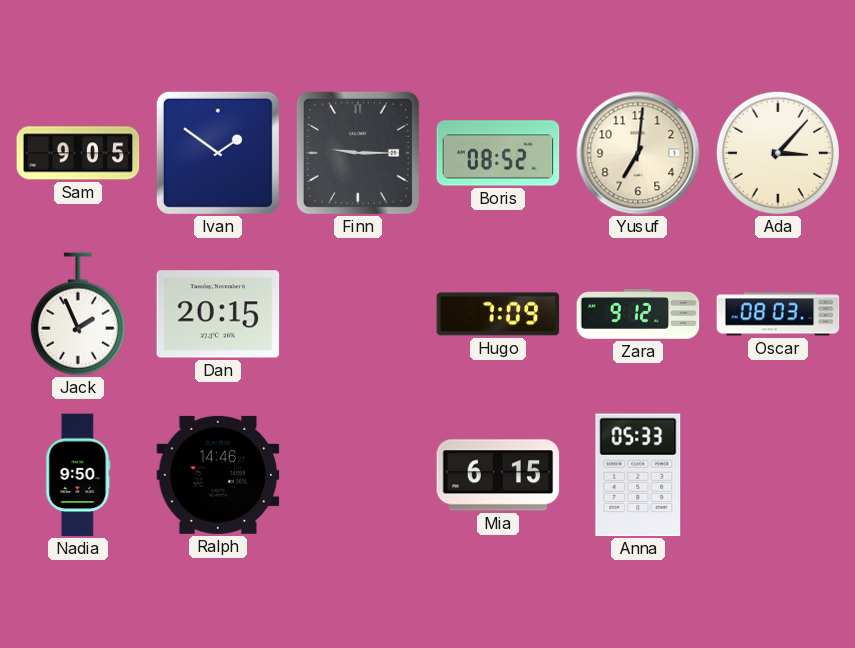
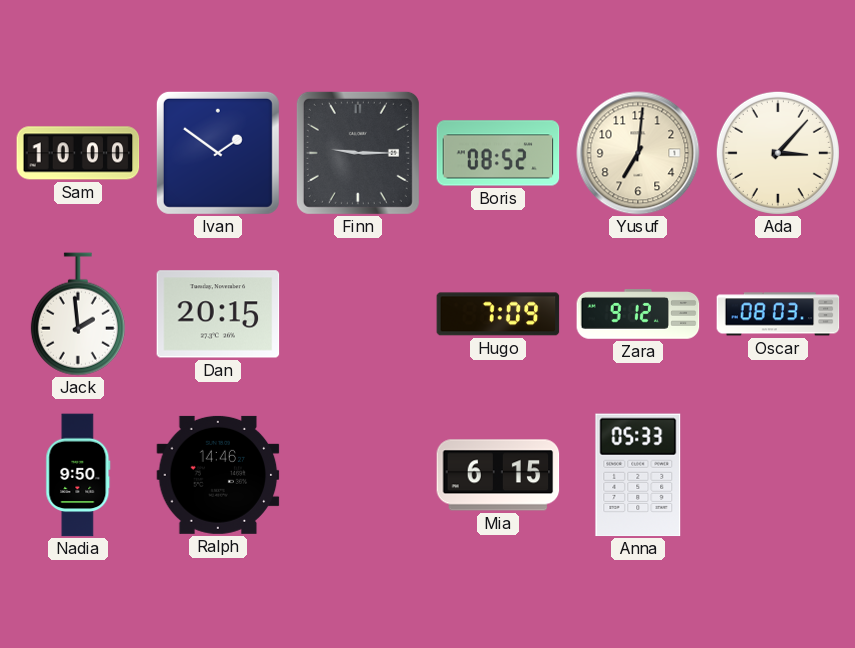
Sam: 9:05 -> 10:00 (78, 153)
Jack: 1:56 -> 1:59 (78, 314)
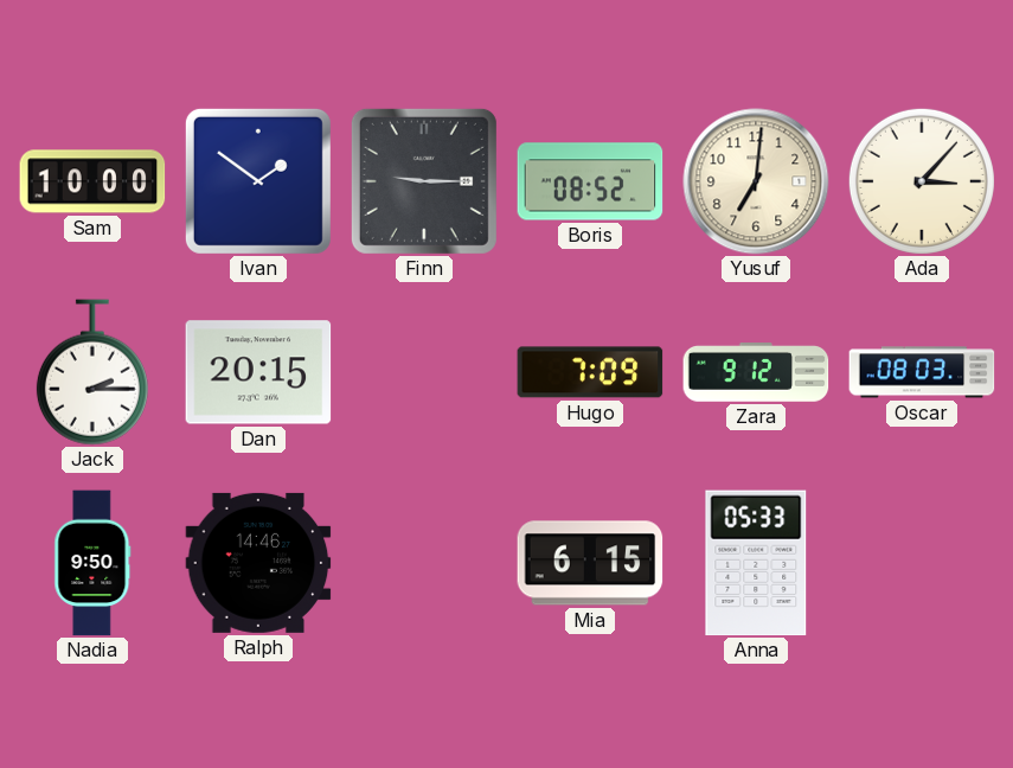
Jack: 1:59 -> 2:15 (92, 372)
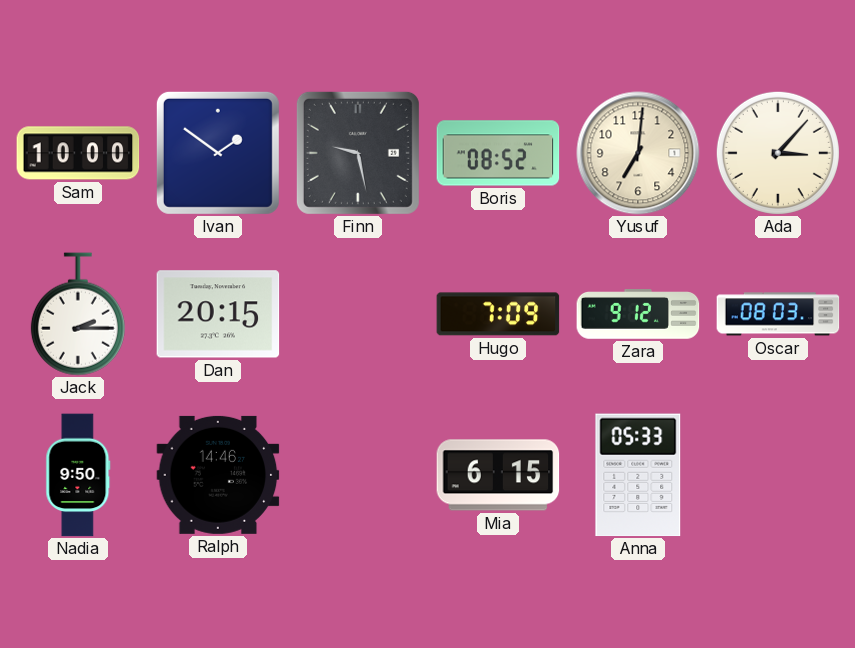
Finn: 9:15 -> 9:28 (358, 153)
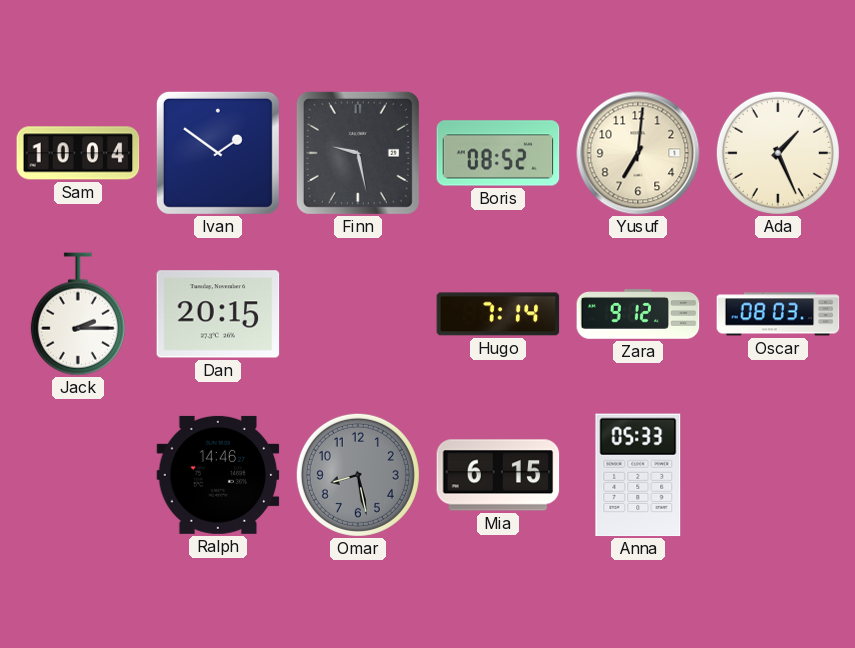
Sam: 10:00 -> 10:04 (78, 153)
Ada: 3:07 -> 1:26 (778, 153)
Hugo: 7:09 -> 7:14 (498, 314)
Nadia: 9:50 -> none (78, 475)
Omar: none -> 8:28 (358, 475)
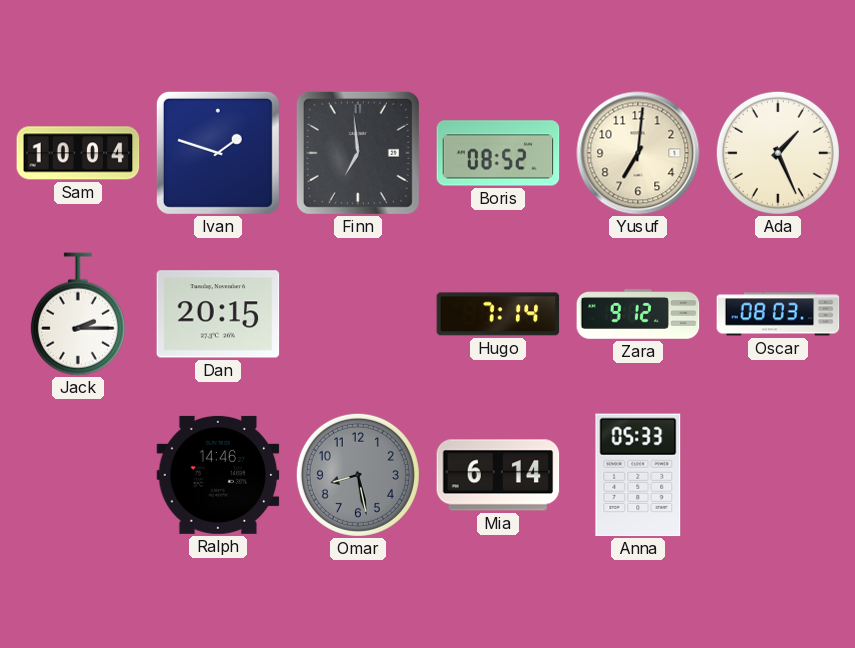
Ivan: 1:51 -> 1:48 (218, 153)
Finn: 9:28 -> 6:59 (358, 153)
Mia: 6:15 -> 6:14 (498, 475)
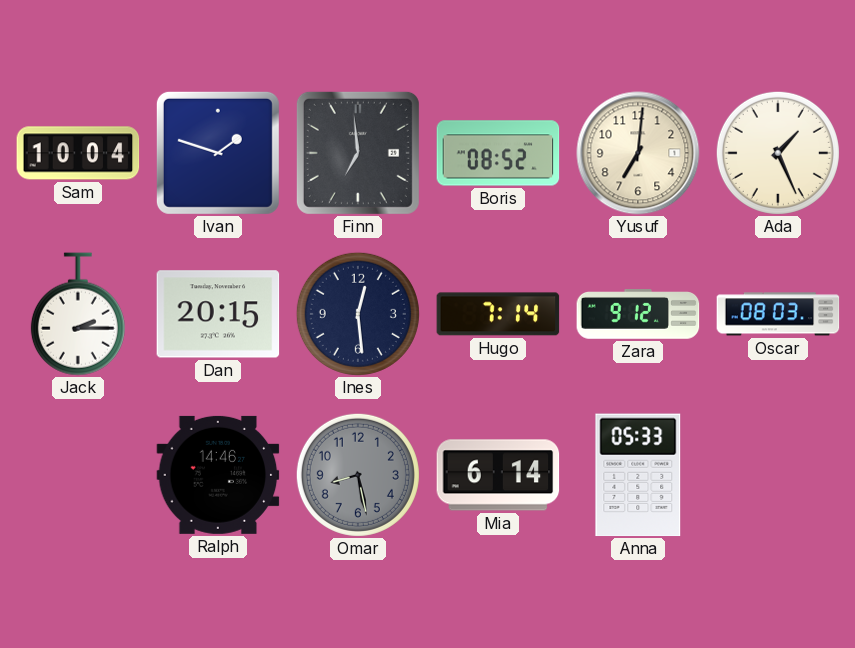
Ines: none -> 12:29 (358, 314)
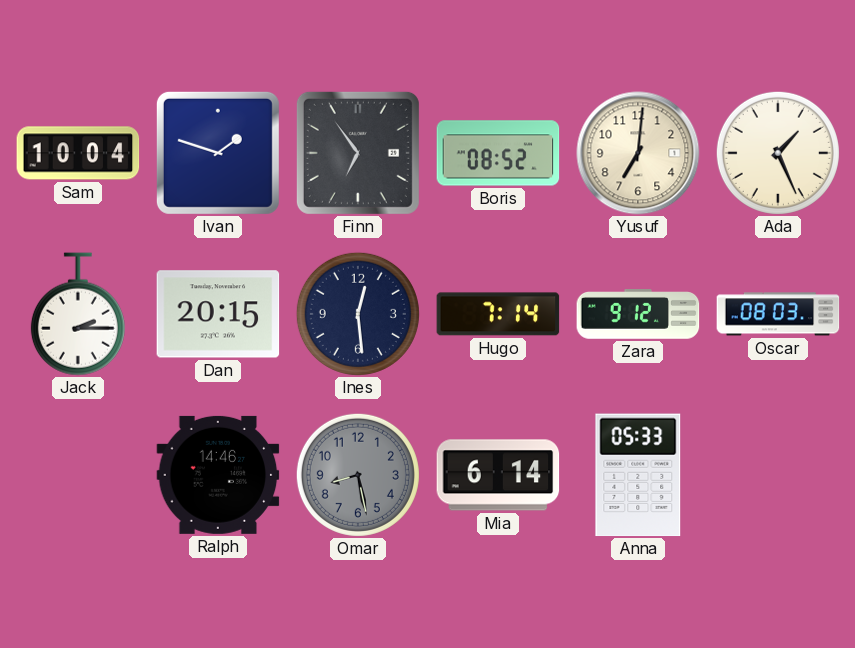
Finn: 6:59 -> 6:54 (358, 153)
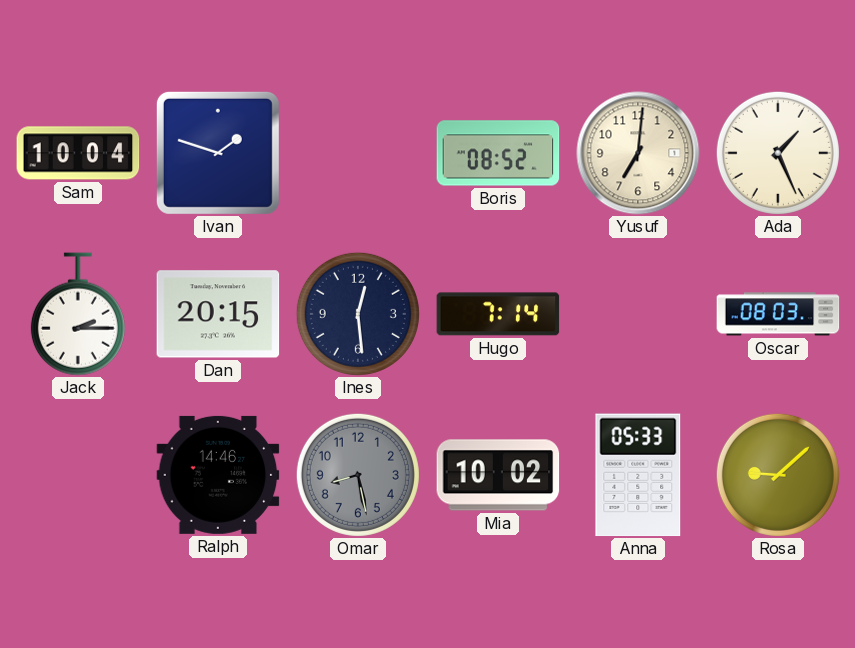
Finn: 6:54 -> none (358, 153)
Zara: 9:12 -> none (638, 315)
Mia: 6:14 -> 10:02 (498, 475)
Rosa: none -> 9:08 (778, 475)
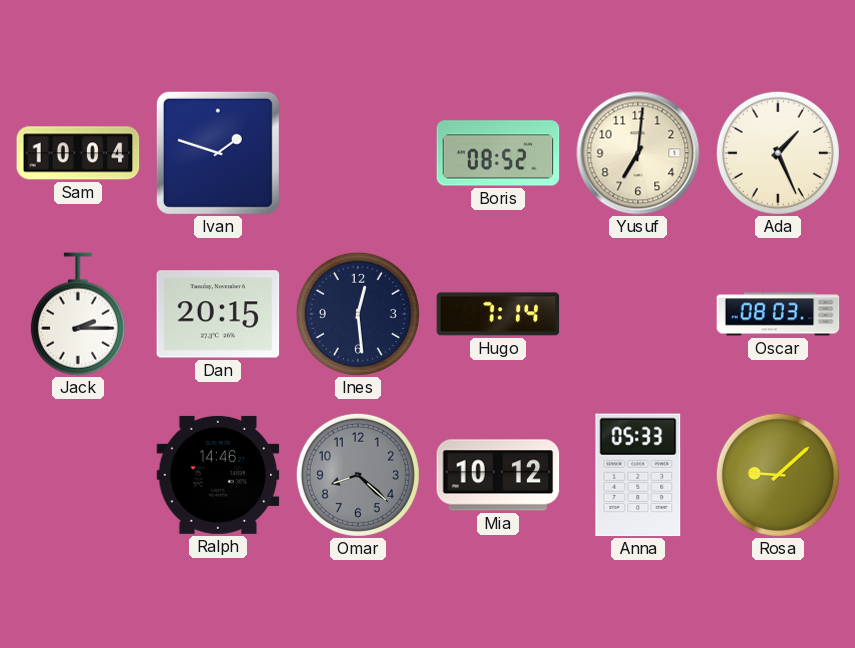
Omar: 8:28 -> 8:22 (358, 475)
Mia: 10:02 -> 10:12 (498, 475)
